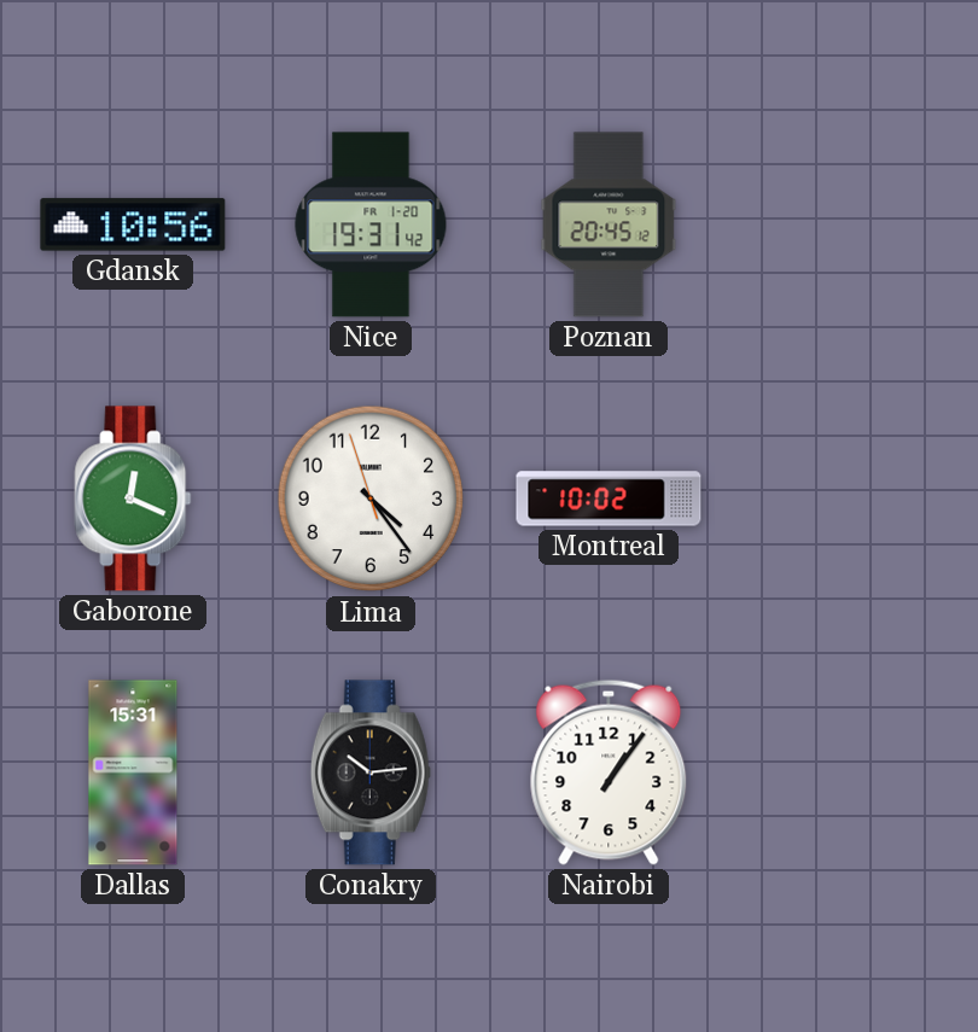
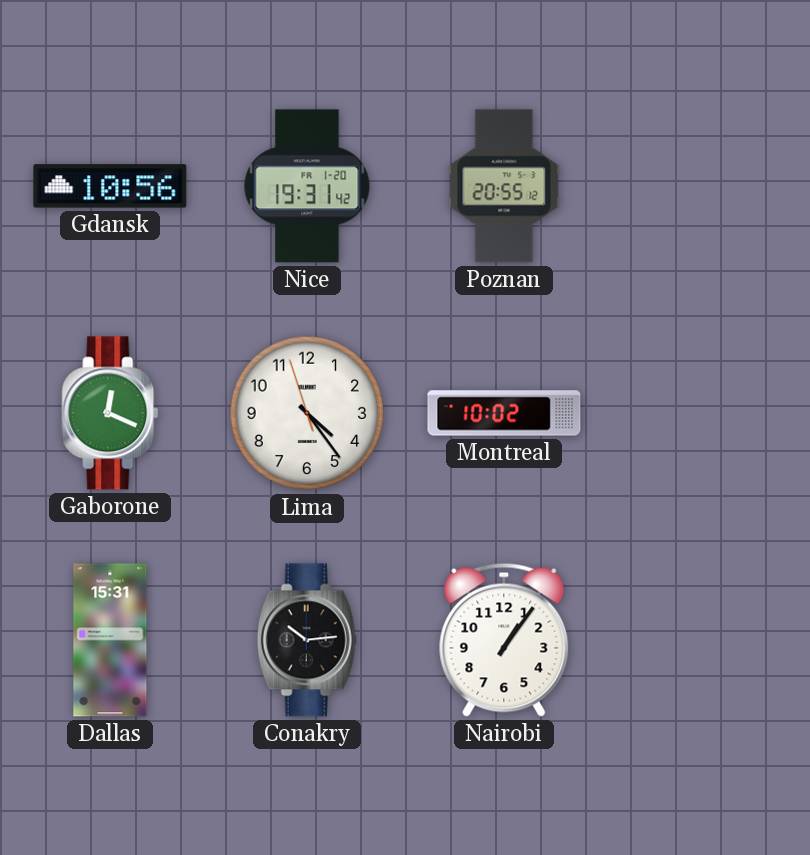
Poznan: 20:45 -> 20:55 (504, 186)
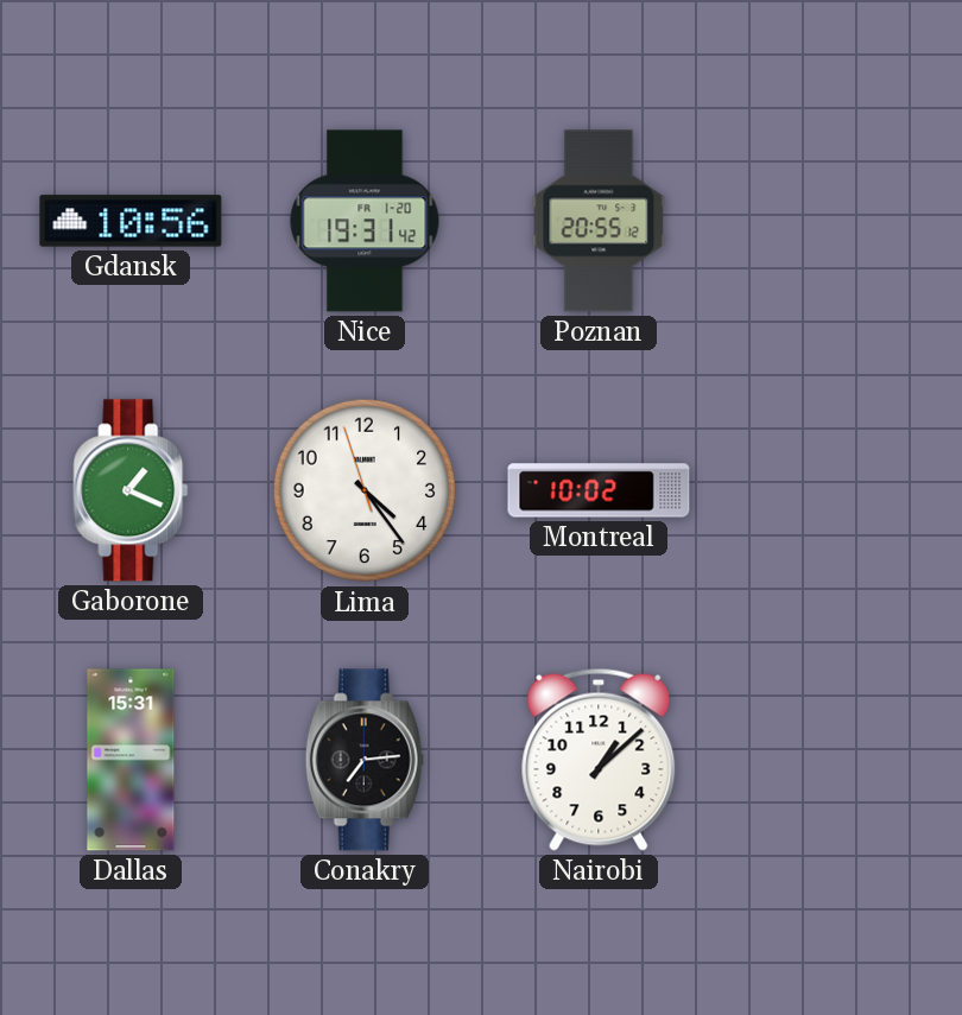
Gaborone: 12:19 -> 1:19 (131, 490)
Conakry: 10:14 -> 7:14 (365, 760)
Nairobi: 1:06 -> 1:08 (599, 760)
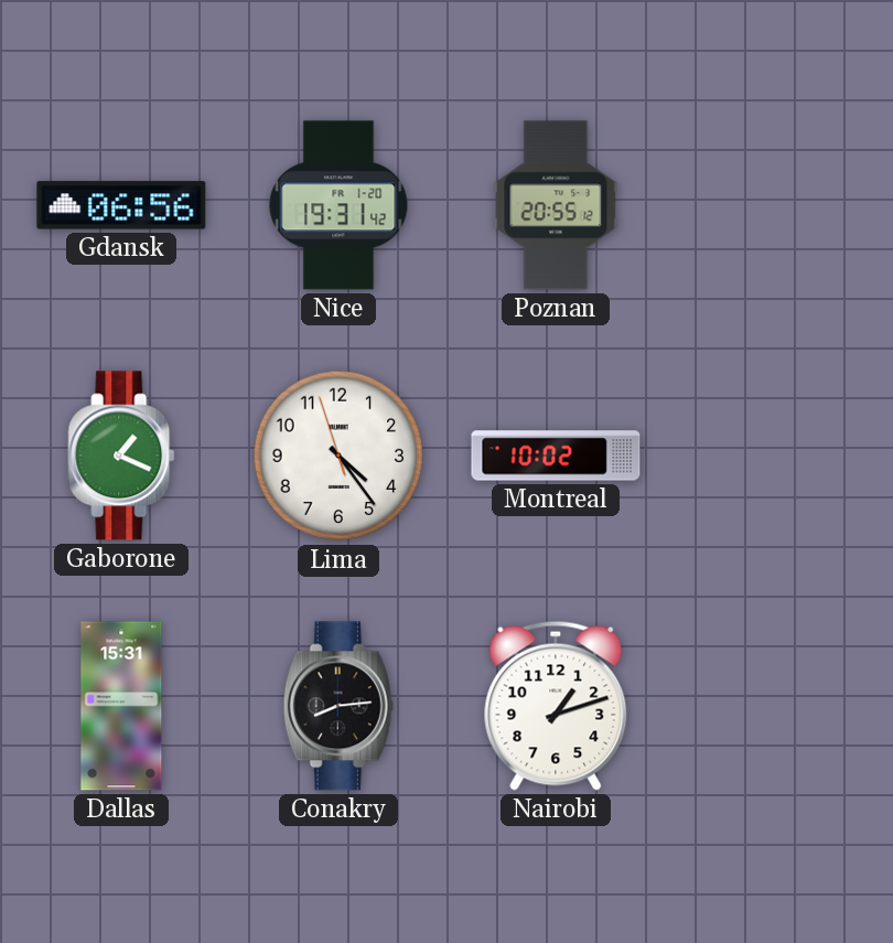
Gdansk: 10:56 -> 06:56 (121, 205)
Conakry: 7:14 -> 8:14 (338, 706)
Nairobi: 1:08 -> 1:12 (556, 706)
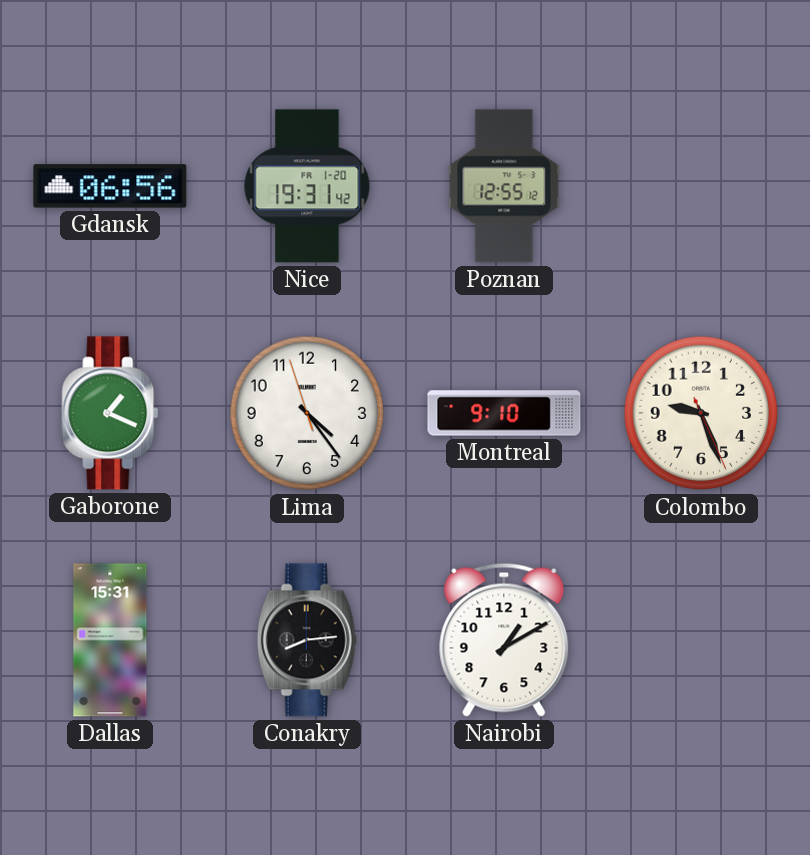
Poznan: 20:55 -> 12:55 (504, 186)
Montreal: 10:02 -> 9:10 (504, 413)
Colombo: none -> 9:26 (701, 413)
Nairobi: 1:12 -> 1:10 (504, 640)
